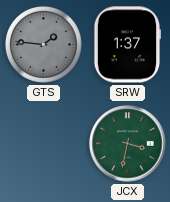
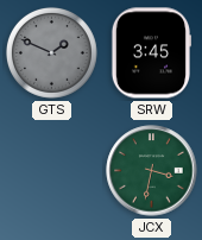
GTS: 1:46 -> 1:49 (52, 53)
SRW: 1:37 -> 3:45 (150, 53)
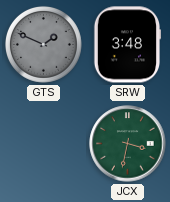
SRW: 3:45 -> 3:48 (126, 45)
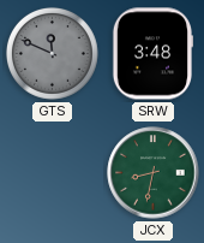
GTS: 1:49 -> 11:49 (53, 54)
JCX: 3:32 -> 8:32 (154, 173)
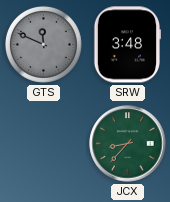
JCX: 8:32 -> 8:37 (128, 144)
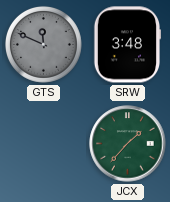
JCX: 8:37 -> 1:37 (128, 144)
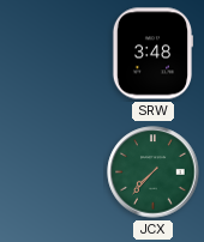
GTS: 11:49 -> none (44, 45)
JCX: 1:37 -> 7:37 (154, 173)
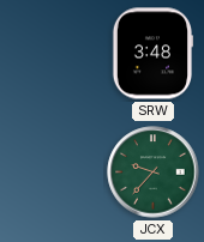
JCX: 7:37 -> 9:37 (154, 173)
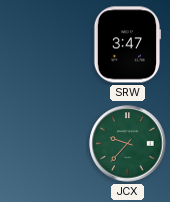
SRW: 3:48 -> 3:47 (126, 45)
